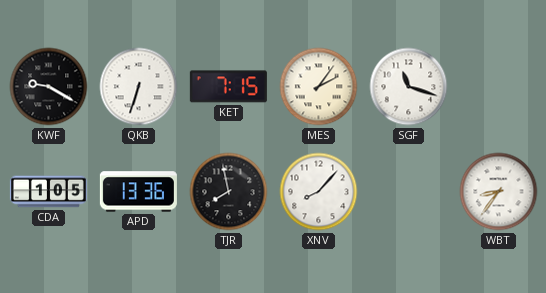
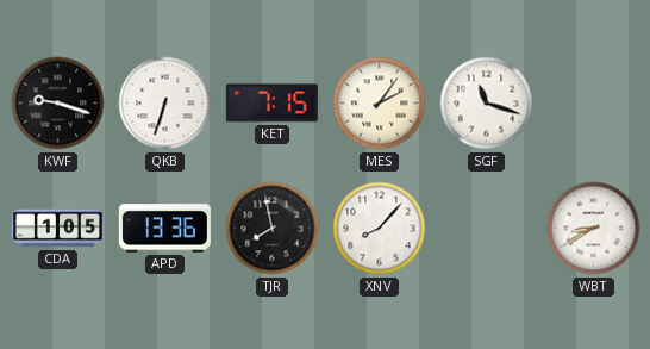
KWF: 9:20 -> 9:18 (58, 104)
WBT: 8:36 -> 8:40 (594, 229)
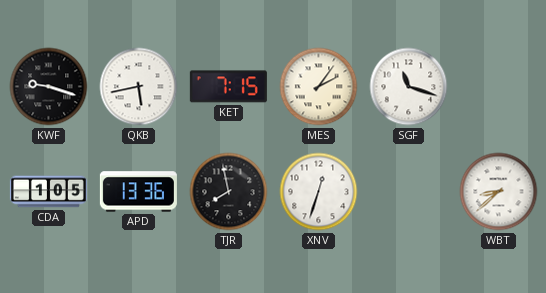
QKB: 6:33 -> 5:43 (139, 87)
XNV: 8:07 -> 12:33 (319, 192)
WBT: 8:40 -> 8:38 (499, 192)
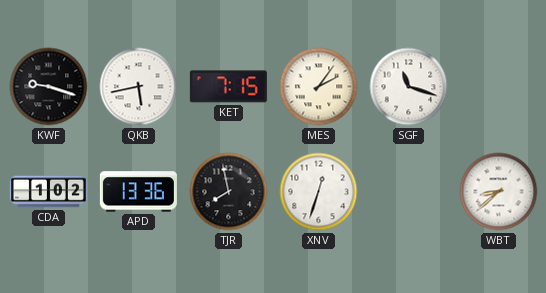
CDA: 1:05 -> 1:02 (48, 192)
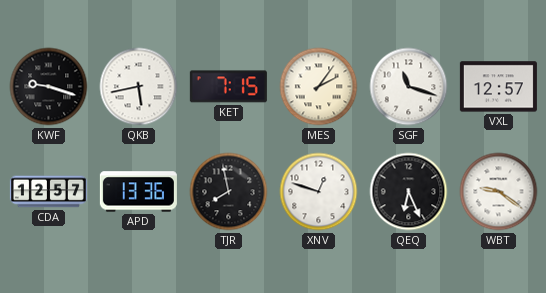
VXL: none -> 12:57 (498, 87)
CDA: 1:02 -> 12:57 (48, 192)
XNV: 12:33 -> 12:48 (319, 192)
QEQ: none -> 6:26 (409, 192)
WBT: 8:38 -> 9:21 (499, 192)
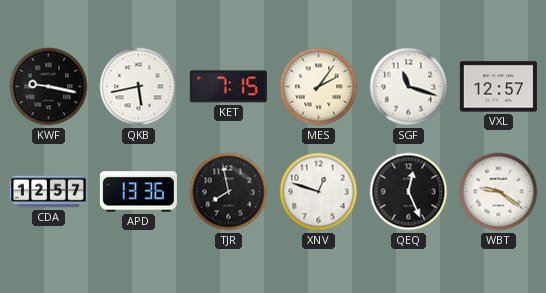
KWF: 9:18 -> 9:17 (49, 87)
QEQ: 6:26 -> 12:26 (409, 192)
